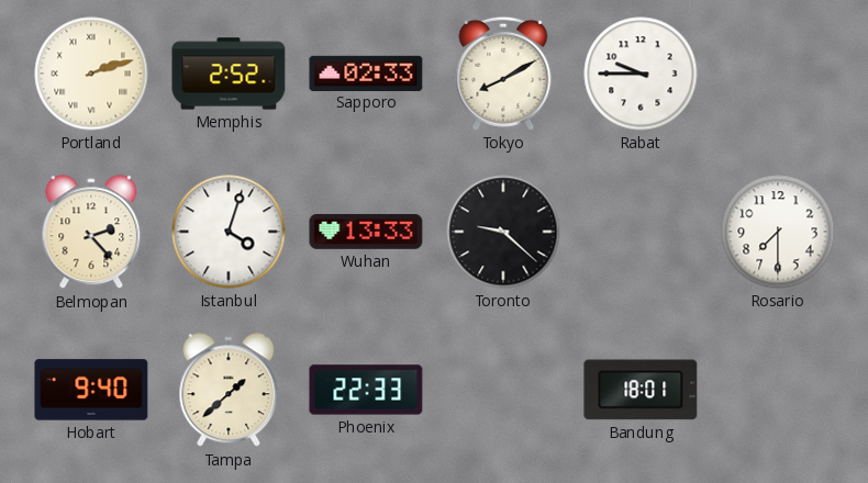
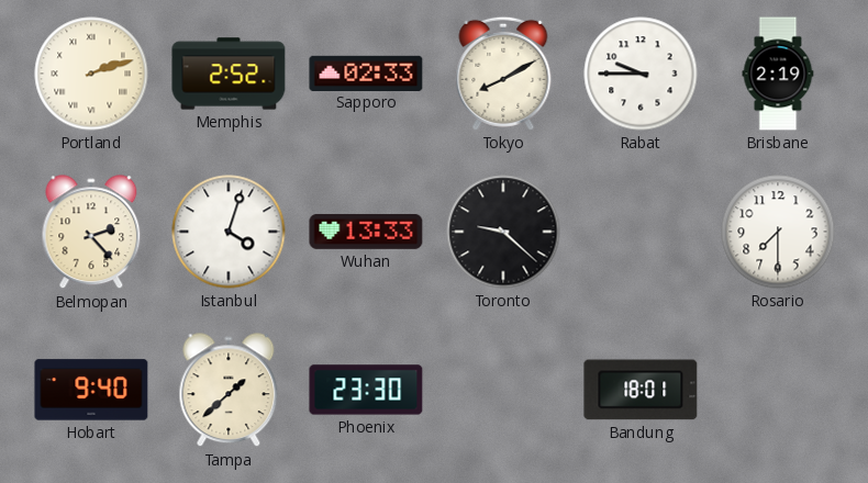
Brisbane: none -> 2:19 (778, 74)
Phoenix: 22:33 -> 23:30 (366, 390)
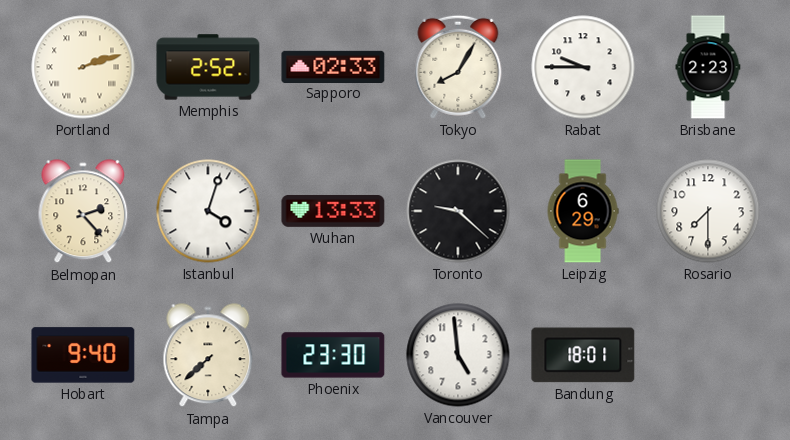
Tokyo: 8:10 -> 8:05 (458, 67)
Brisbane: 2:19 -> 2:23 (708, 67)
Leipzig: none -> 6:29 (583, 211)
Tampa: 1:38 -> 7:38 (208, 356)
Vancouver: none -> 4:59 (458, 355)
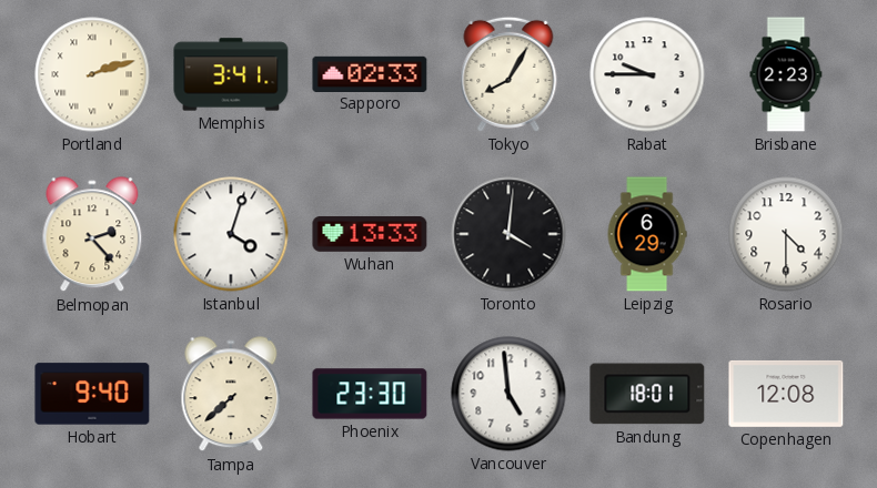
Memphis: 2:52 -> 3:41 (231, 74)
Toronto: 9:22 -> 4:01 (508, 234)
Rosario: 7:30 -> 4:30 (786, 234)
Copenhagen: none -> 12:08 (786, 394)
